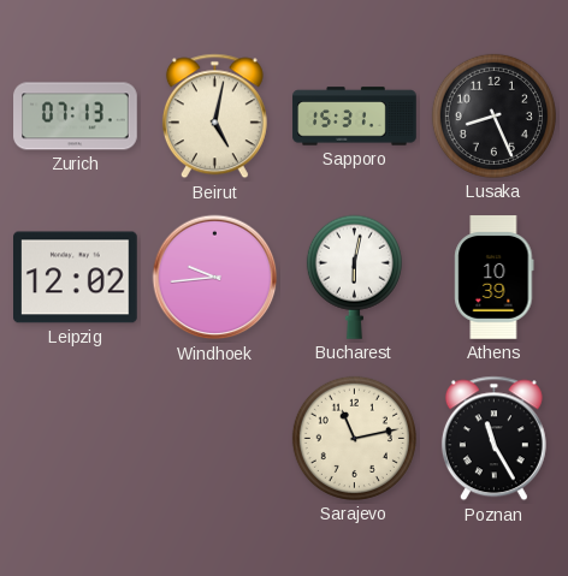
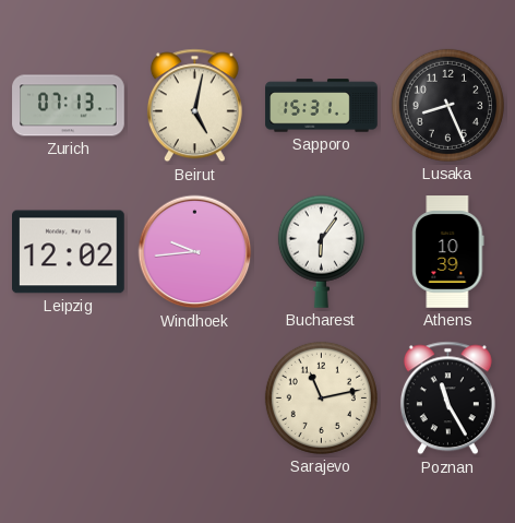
Bucharest: 6:02 -> 6:06 (321, 251)
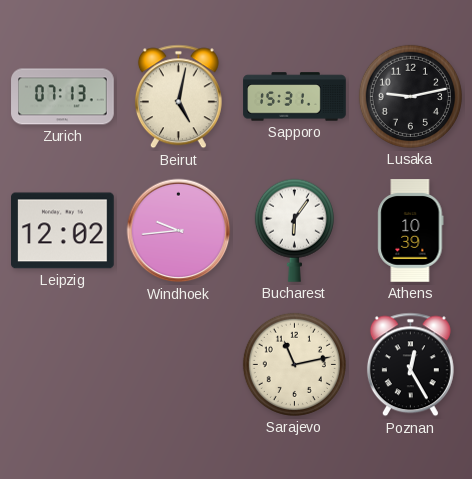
Lusaka: 8:26 -> 9:13 (410, 96)
Poznan: 11:25 -> 12:25 (410, 365)
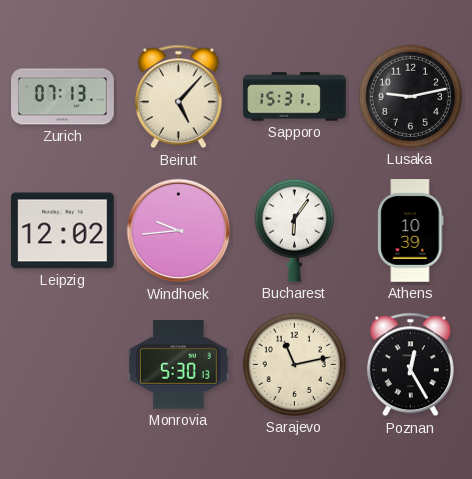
Beirut: 5:02 -> 5:07 (178, 97)
Monrovia: none -> 5:30 (179, 365)
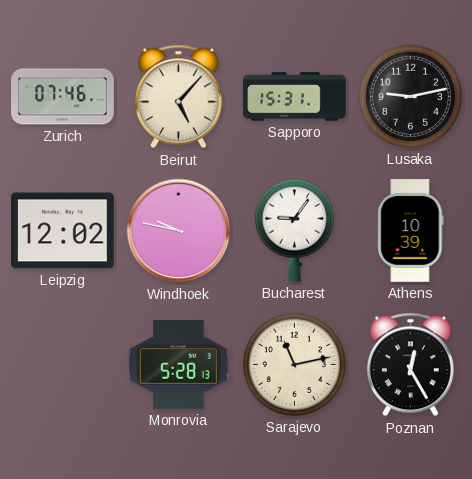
Zurich: 07:13 -> 07:46 (63, 97)
Windhoek: 9:44 -> 9:47 (179, 231)
Bucharest: 6:06 -> 9:06 (294, 230)
Monrovia: 5:30 -> 5:28 (179, 365)
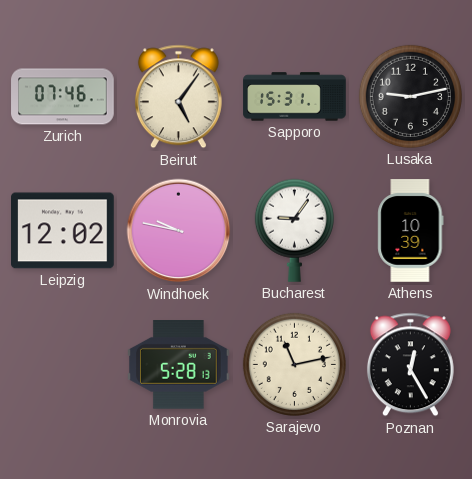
Beirut: 5:07 -> 5:06 (178, 97)
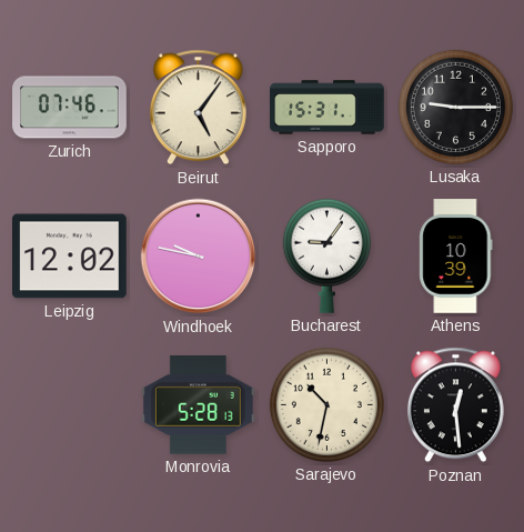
Lusaka: 9:13 -> 9:15 (455, 107)
Sarajevo: 11:13 -> 10:32 (326, 404)
Poznan: 12:25 -> 12:29 (455, 405)
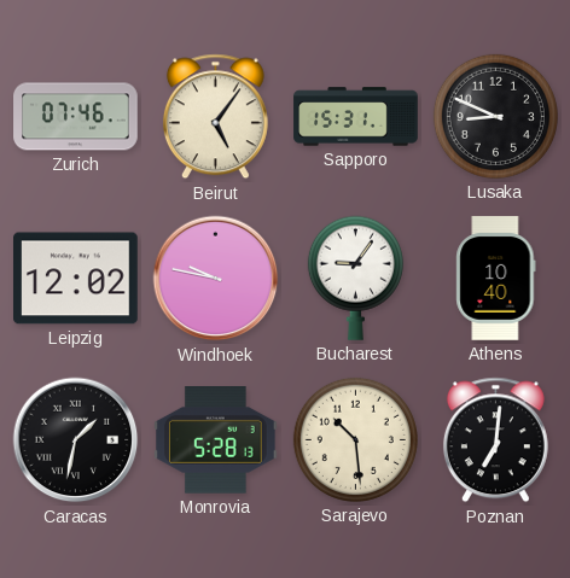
Lusaka: 9:15 -> 8:49 (495, 116)
Athens: 10:39 -> 10:40 (496, 279)
Caracas: none -> 1:32 (76, 440)
Sarajevo: 10:32 -> 10:29 (355, 439)
Poznan: 12:29 -> 7:01 (495, 440)
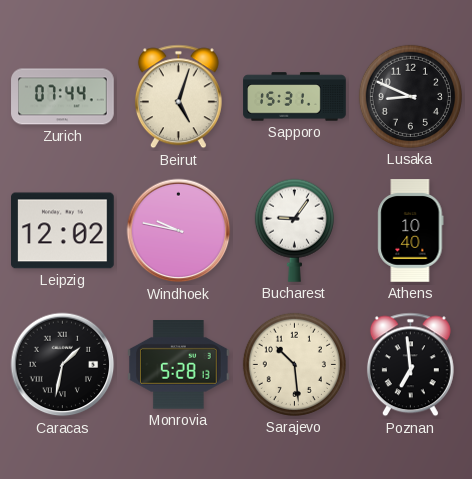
Zurich: 07:46 -> 07:44 (63, 97)
Beirut: 5:06 -> 5:03 (178, 97)
Poznan: 7:01 -> 6:59 (410, 365)
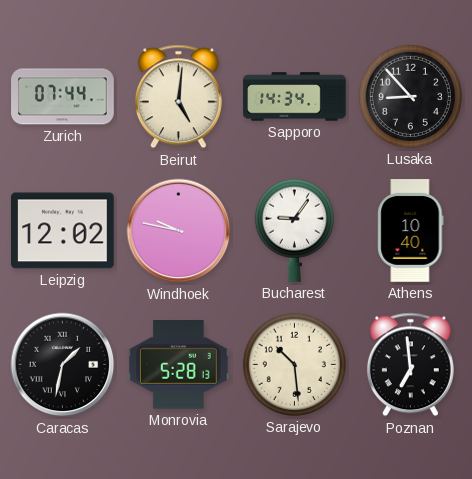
Beirut: 5:03 -> 5:01 (178, 97)
Sapporo: 15:31 -> 14:34 (295, 97)
Lusaka: 8:49 -> 8:53 (410, 96)
